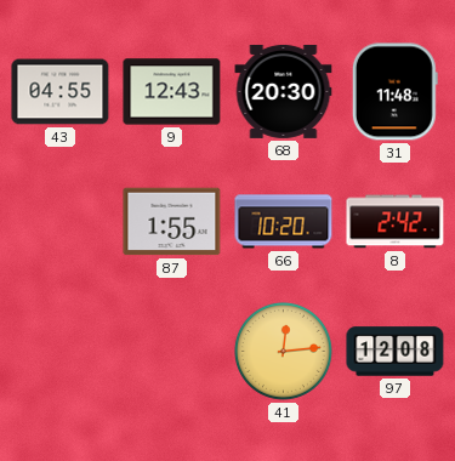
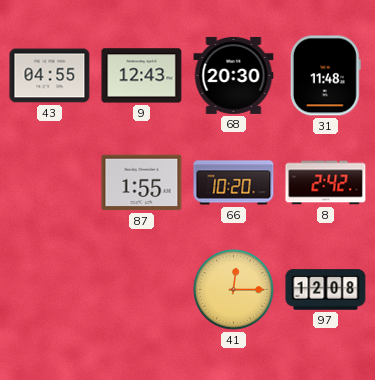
41: 12:14 -> 12:15 (233, 289)
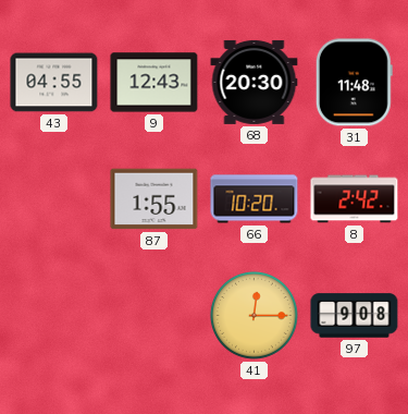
97: 12:08 -> 9:08 (355, 316)
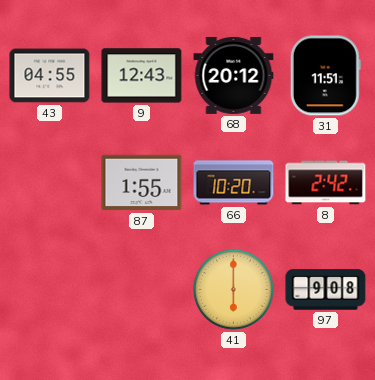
68: 20:30 -> 20:12 (234, 75)
31: 11:48 -> 11:51 (325, 76)
41: 12:15 -> 6:00 (233, 289)
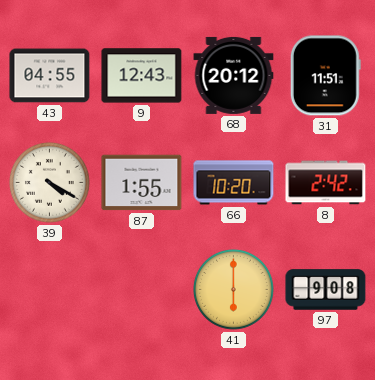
39: none -> 4:20 (49, 182)
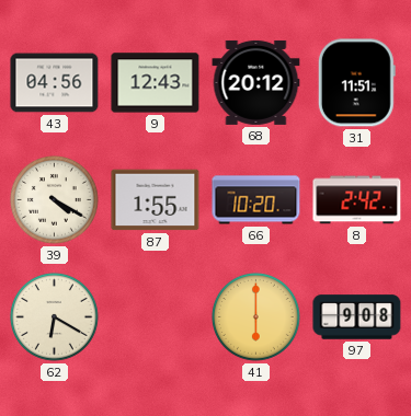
43: 04:55 -> 04:56 (55, 83)
62: none -> 6:20 (54, 316)
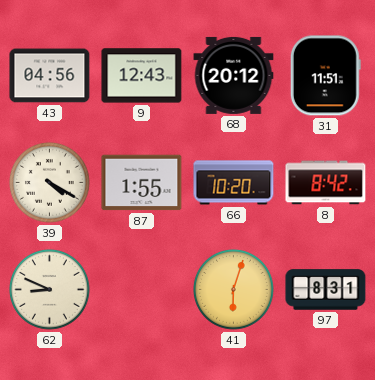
8: 2:42 -> 8:42 (326, 183)
62: 6:20 -> 8:49 (49, 289)
41: 6:00 -> 6:03 (233, 289)
97: 9:08 -> 8:31 (326, 290)
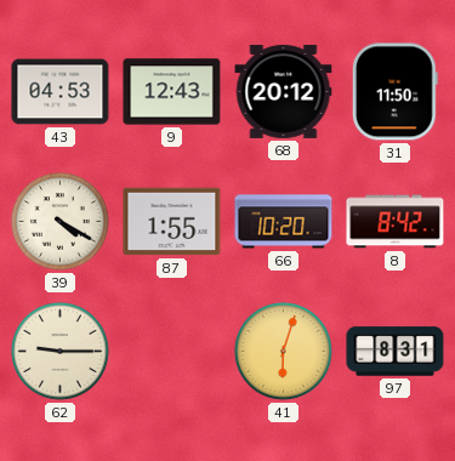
43: 04:56 -> 04:53 (61, 92)
31: 11:51 -> 11:50 (394, 92)
62: 8:49 -> 9:15 (59, 351)
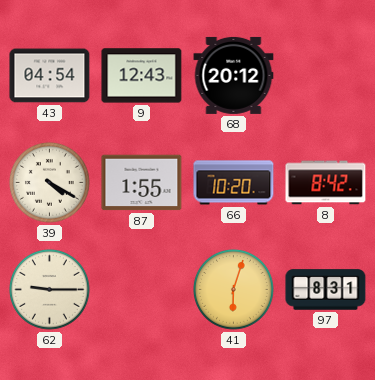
43: 04:53 -> 04:54 (50, 76)
31: 11:50 -> none (394, 92)
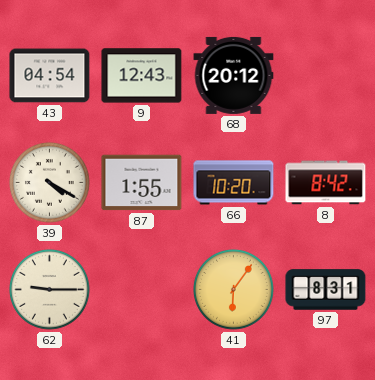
41: 6:03 -> 6:06 (233, 289)
